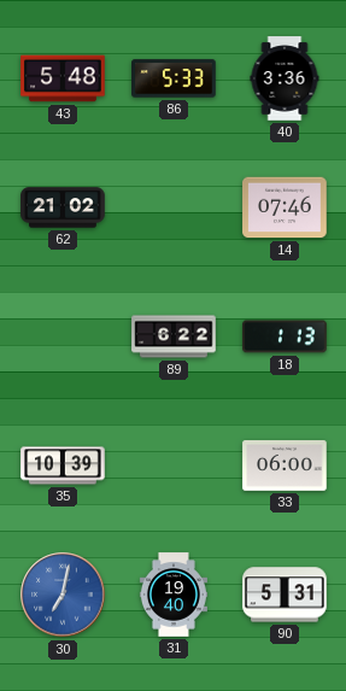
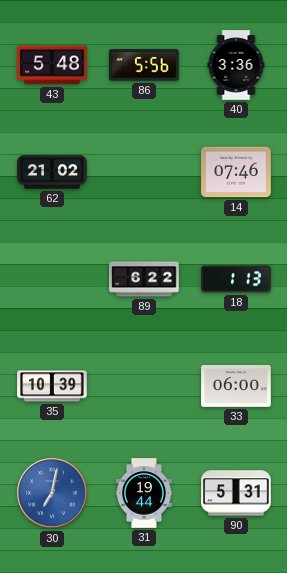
86: 5:33 -> 5:56 (144, 65)
31: 19:40 -> 19:44 (144, 493)
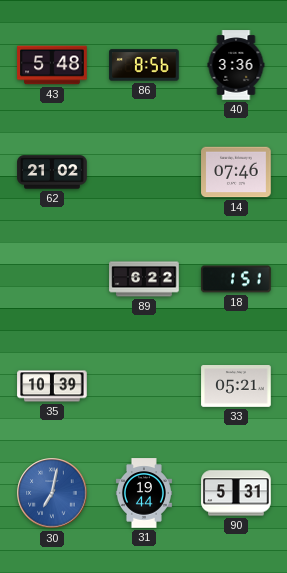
86: 5:56 -> 8:56 (144, 65)
18: 1:13 -> 1:51 (236, 279)
33: 06:00 -> 05:21 (236, 387)
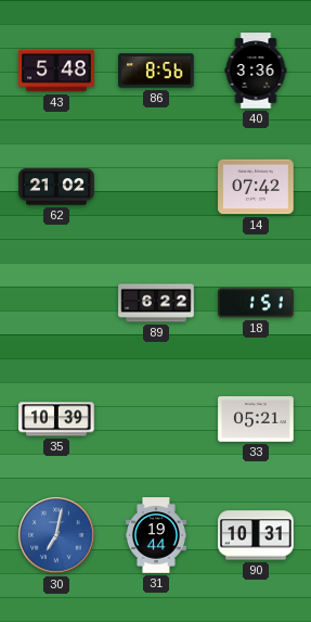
14: 07:46 -> 07:42 (256, 187)
90: 5:31 -> 10:31 (256, 535)
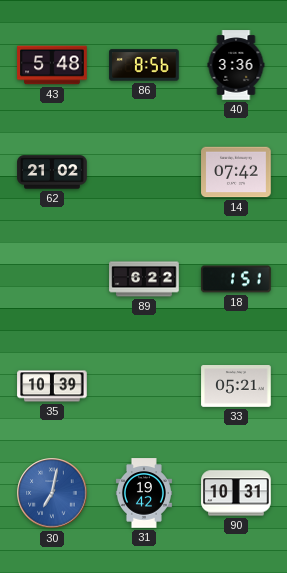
31: 19:44 -> 19:42 (144, 493)
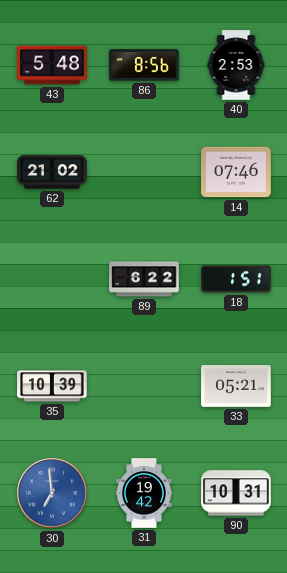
40: 3:36 -> 2:53 (236, 65)
14: 07:42 -> 07:46 (236, 172)
30: 7:02 -> 6:59 (52, 493)
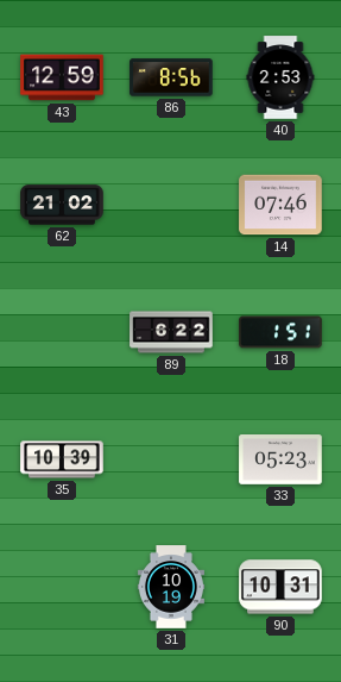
43: 5:48 -> 12:59 (62, 77)
33: 05:21 -> 05:23 (280, 461)
30: 6:59 -> none (52, 493)
31: 19:42 -> 10:19 (171, 587)
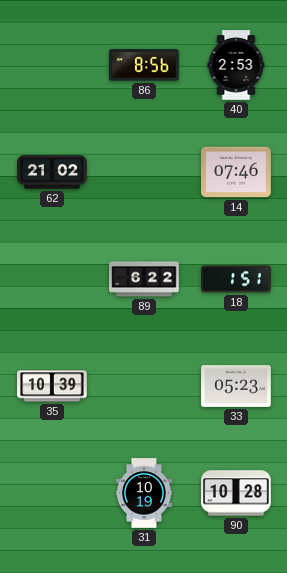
43: 12:59 -> none (62, 77)
90: 10:31 -> 10:28 (236, 493)
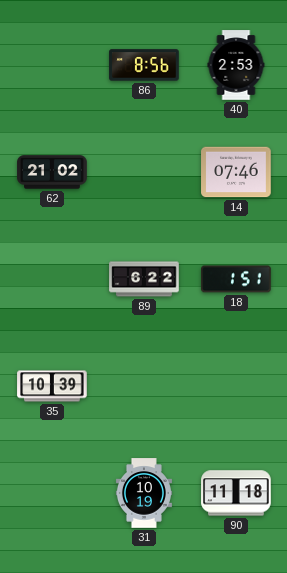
33: 05:23 -> none (236, 387)
90: 10:28 -> 11:18 (236, 493)
